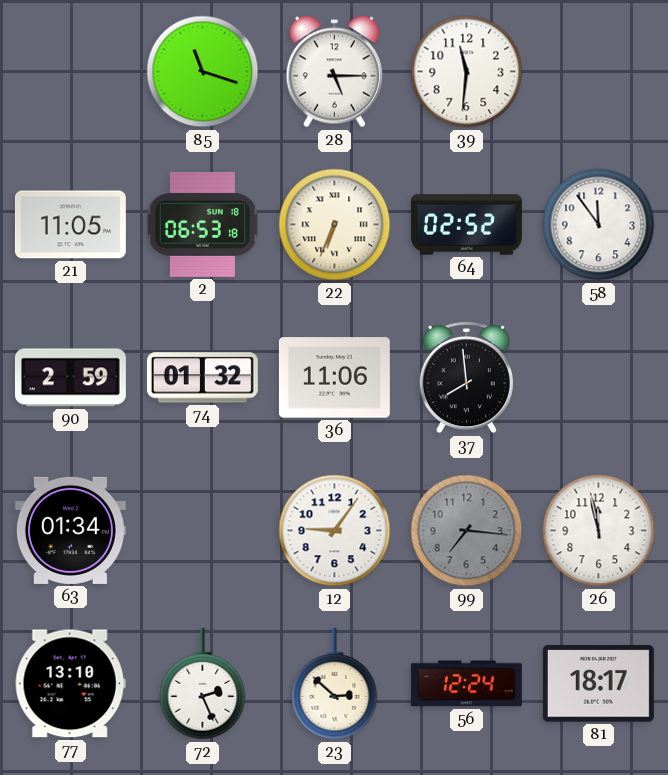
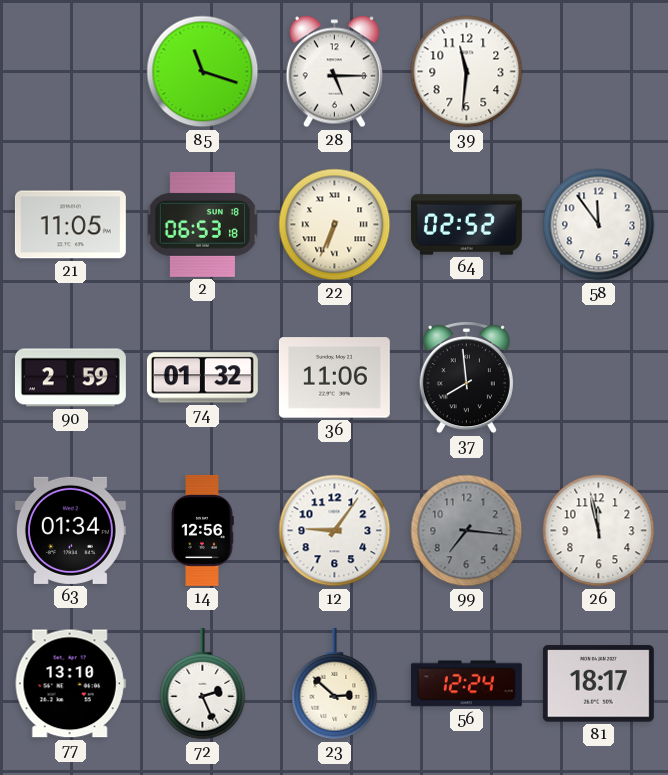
14: none -> 12:56 (202, 530)
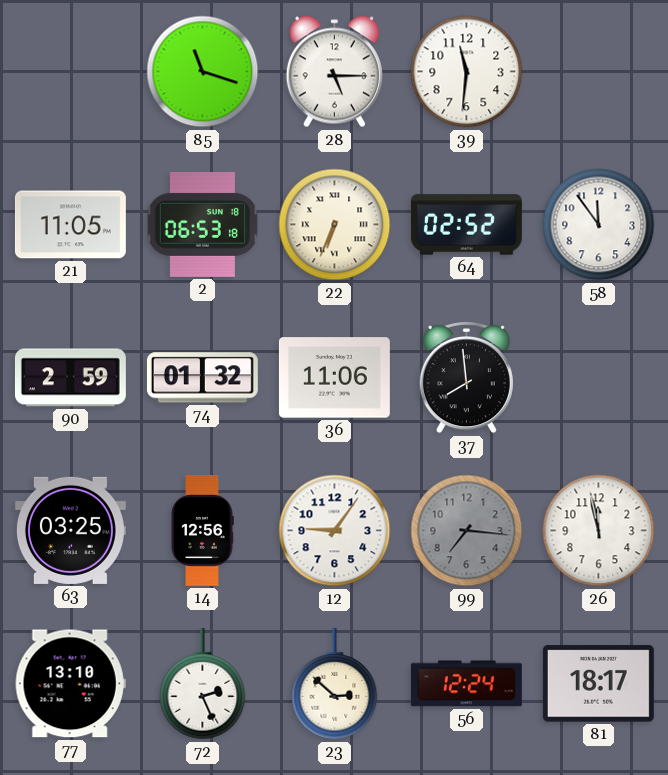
63: 01:34 -> 03:25 (70, 530)
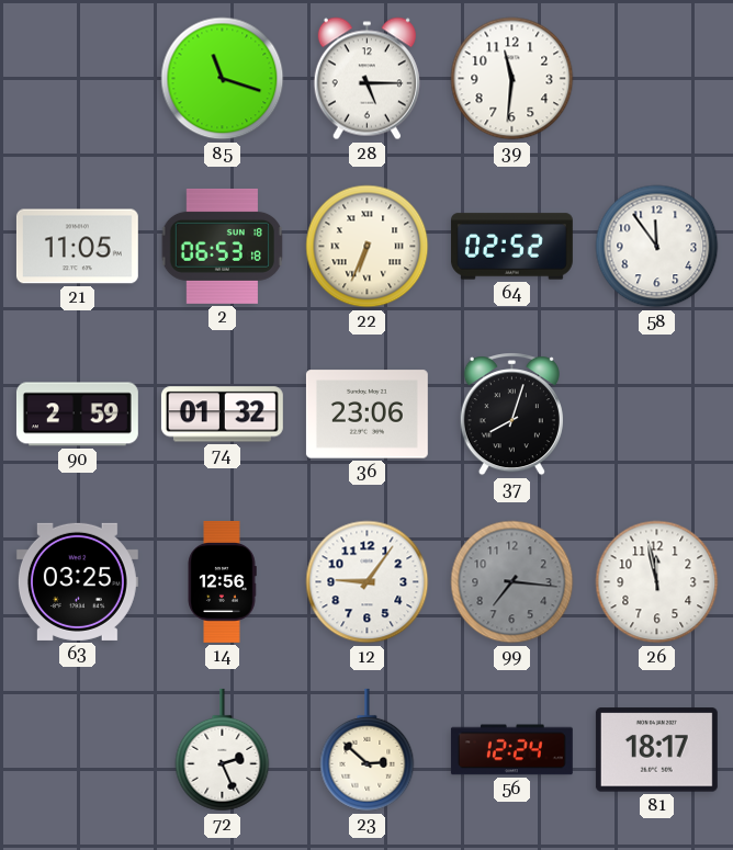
36: 11:06 -> 23:06 (366, 415)
37: 7:59 -> 8:03 (511, 415)
77: 13:10 -> none (70, 684)
